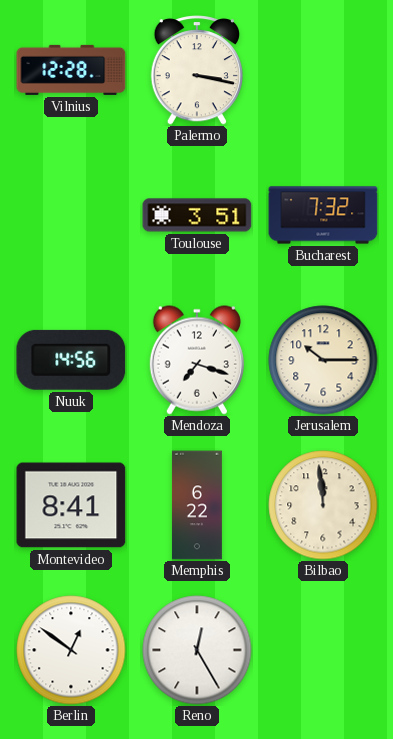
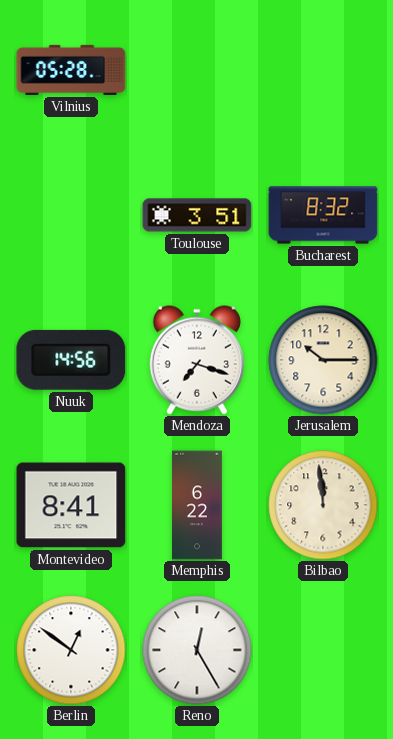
Vilnius: 12:28 -> 05:28 (71, 70)
Palermo: 3:17 -> none (196, 70)
Bucharest: 7:32 -> 8:32 (323, 215)
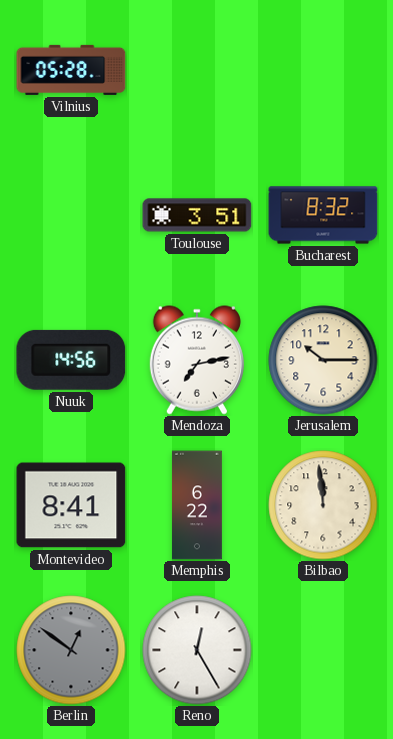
Mendoza: 7:18 -> 7:13 (197, 360)
Berlin dial: white -> grey (71, 650)
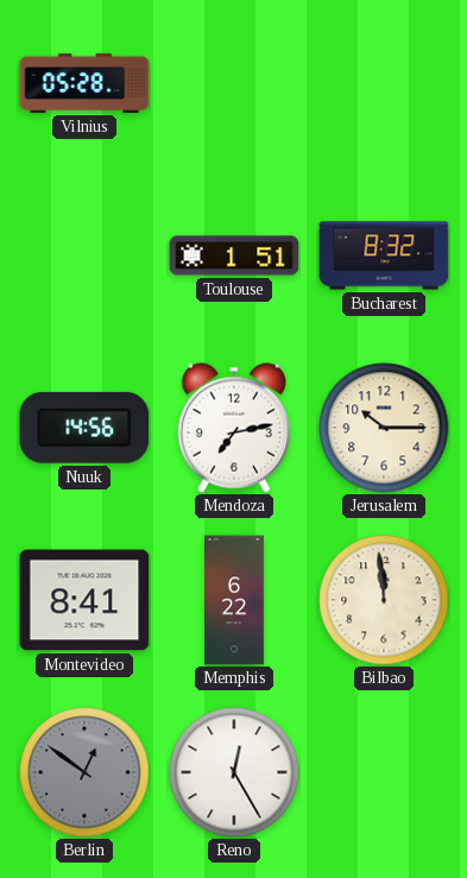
Toulouse: 3:51 -> 1:51 (234, 255)
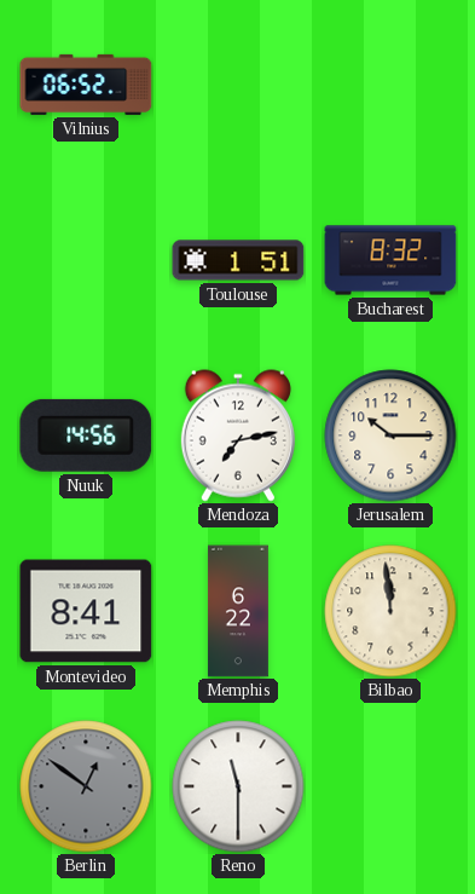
Vilnius: 05:28 -> 06:52 (86, 85)
Reno: 12:25 -> 11:30 (238, 786)
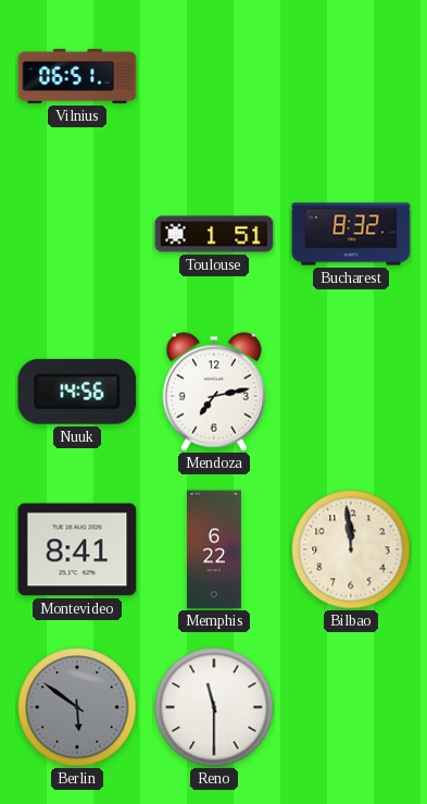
Vilnius: 06:52 -> 06:51 (77, 76)
Jerusalem: 10:15 -> none (390, 436)
Berlin: 12:51 -> 5:51 (77, 707)
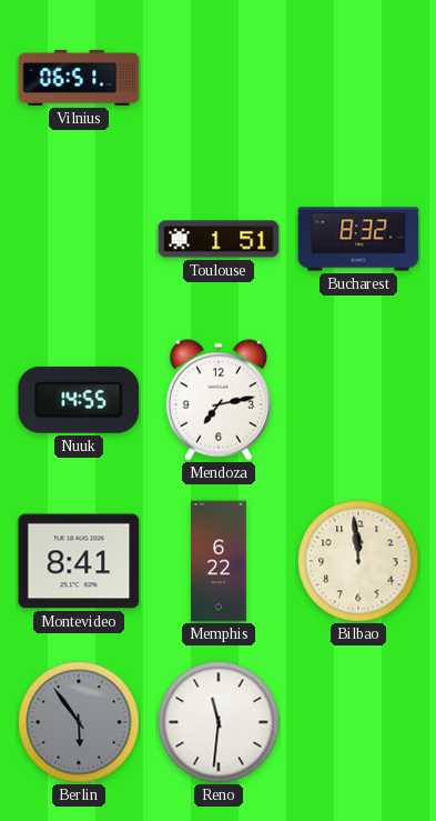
Nuuk: 14:56 -> 14:55 (79, 400)
Berlin: 5:51 -> 5:54 (79, 722)
Reno: 11:30 -> 11:31 (219, 722)
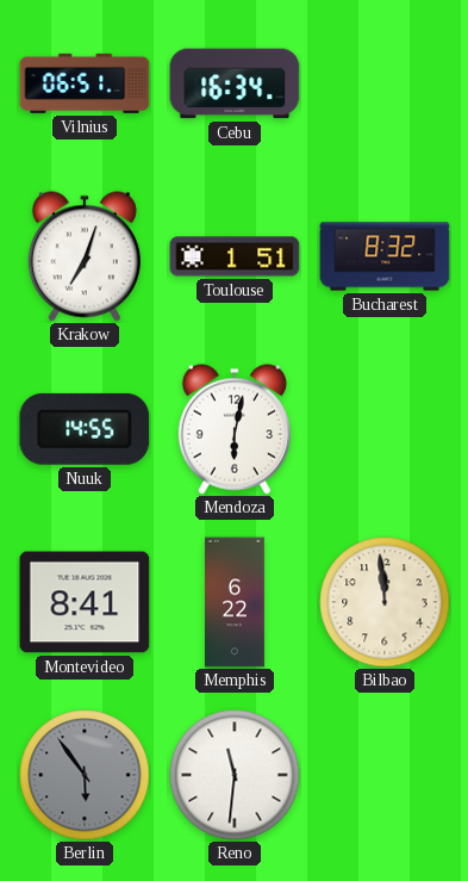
Cebu: none -> 16:34 (235, 83)
Krakow: none -> 7:03 (85, 256)
Mendoza: 7:13 -> 6:02 (235, 429)
